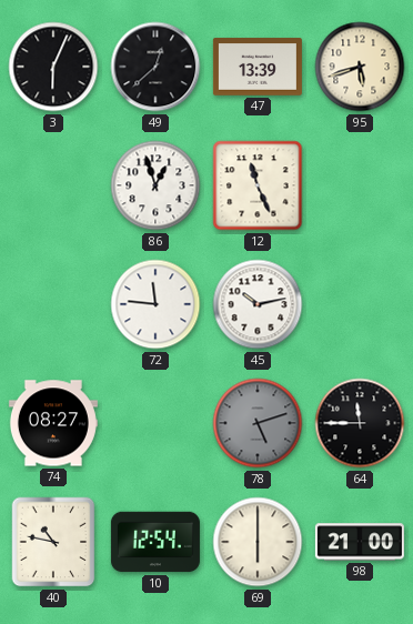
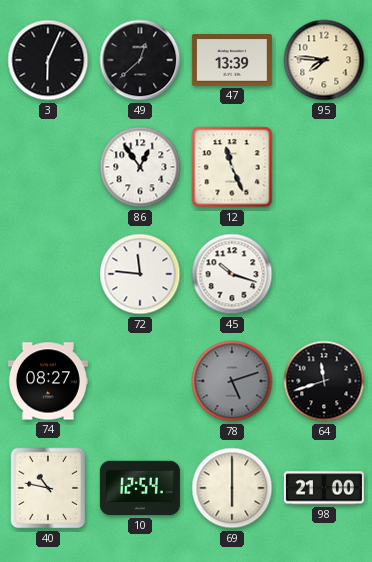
95: 5:42 -> 7:46 (324, 60)
86: 12:57 -> 12:54 (140, 167)
45: 10:13 -> 10:18 (232, 274)
64: 11:45 -> 11:42 (324, 381)
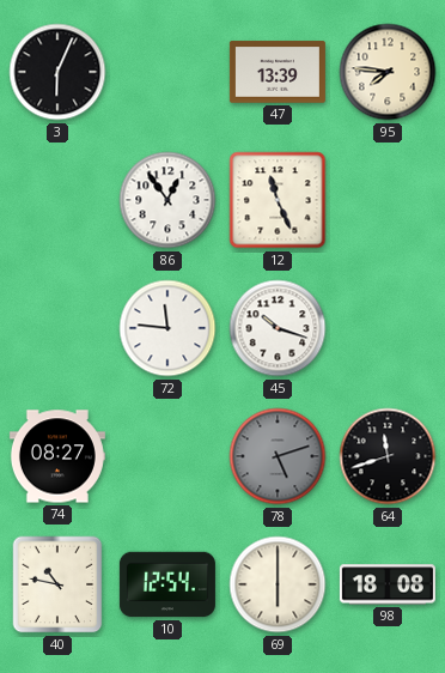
49: 12:38 -> none (140, 60)
98: 21:00 -> 18:08 (388, 584)
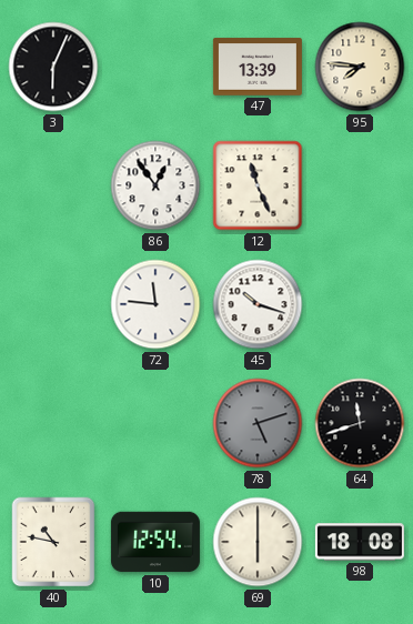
74: 08:27 -> none (57, 456)
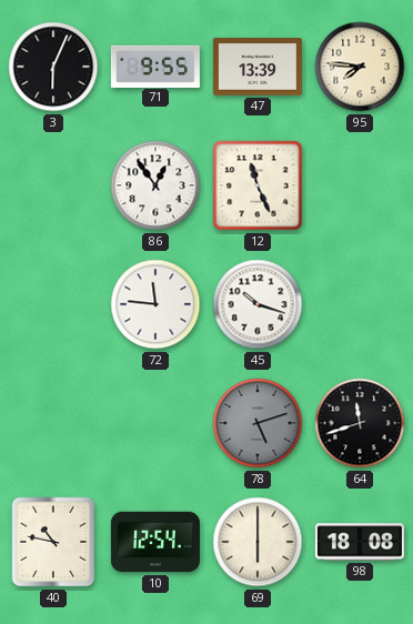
71: none -> 9:55 (155, 66)
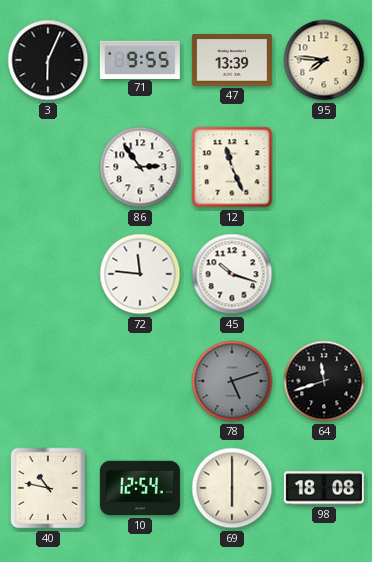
86: 12:54 -> 2:54 (140, 167)
